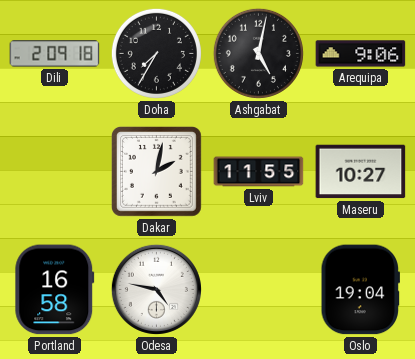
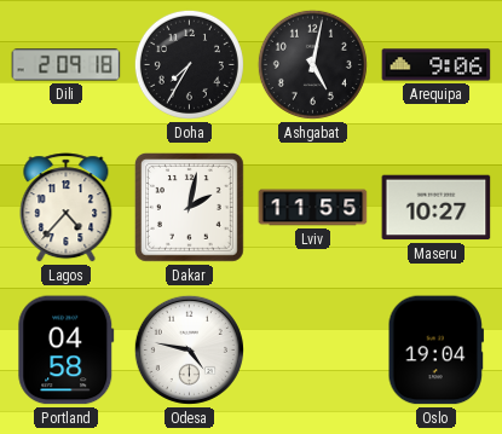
Lagos: none -> 4:37 (67, 208)
Portland: 16:58 -> 04:58 (67, 351)
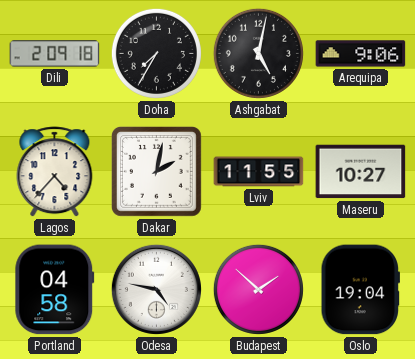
Budapest: none -> 1:52 (258, 289)
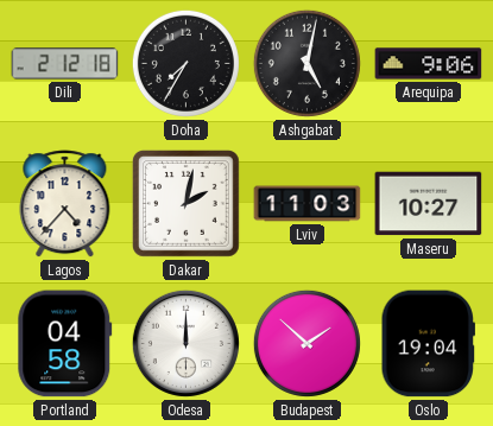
Dili: 2:09 -> 2:12 (65, 64)
Lviv: 11:55 -> 11:03 (308, 204)
Odesa: 4:47 -> 12:00 (185, 343)
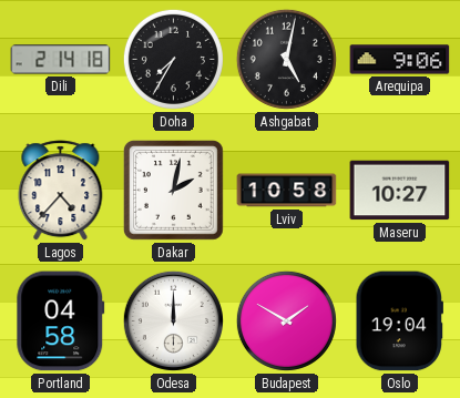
Dili: 2:12 -> 2:14 (61, 60)
Lviv: 11:03 -> 10:58 (287, 191)
Budapest: 1:52 -> 1:50 (286, 320)
